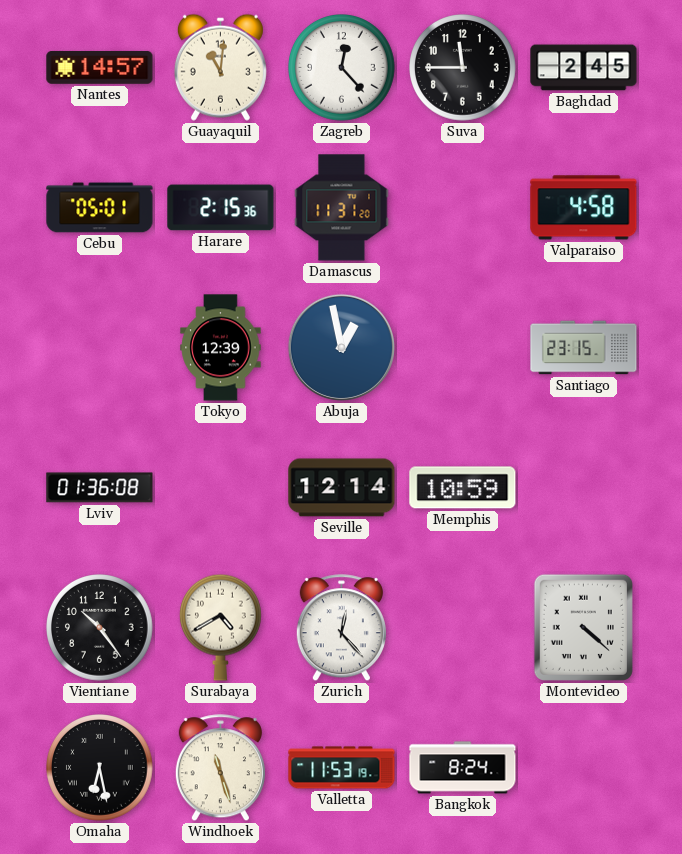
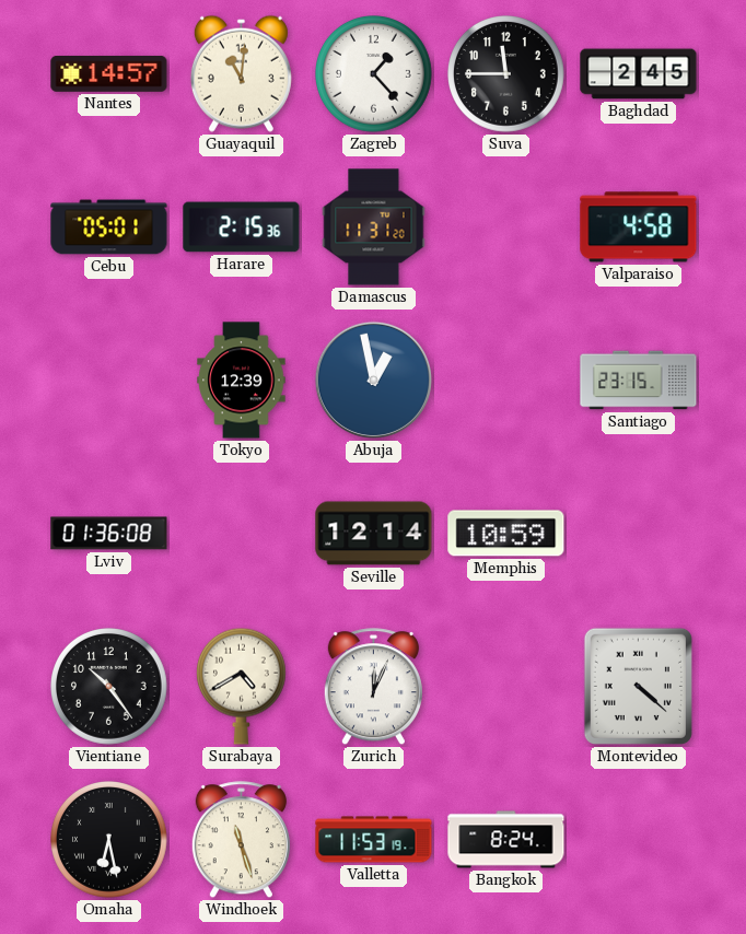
Zagreb: 12:23 -> 1:23 (374, 74)
Zurich: 12:23 -> 12:04 (373, 687)
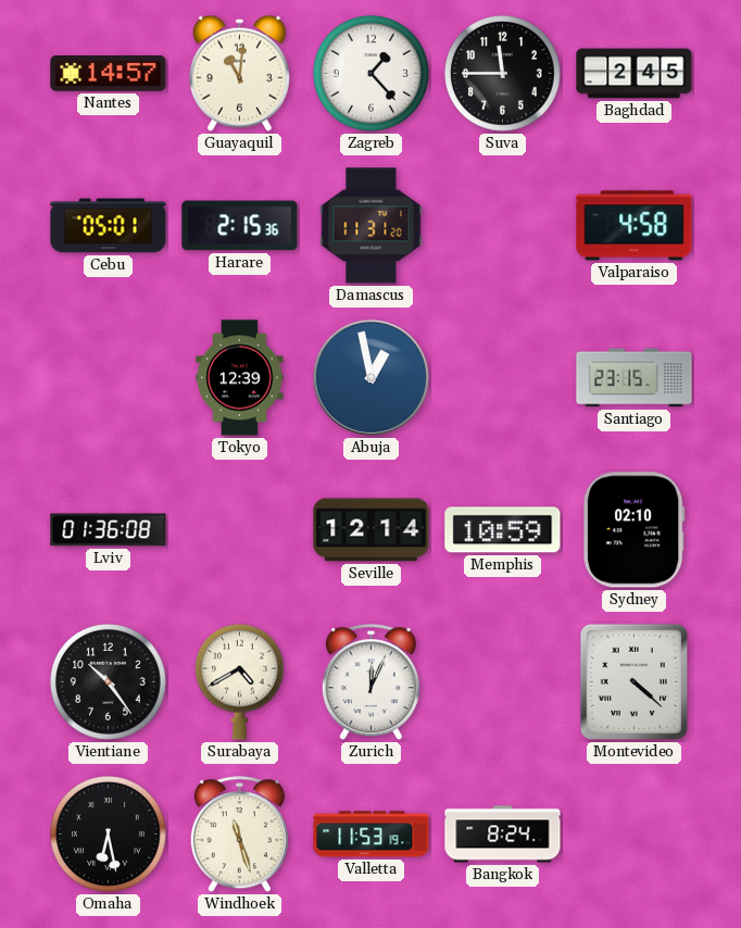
Sydney: none -> 02:10 (633, 530)
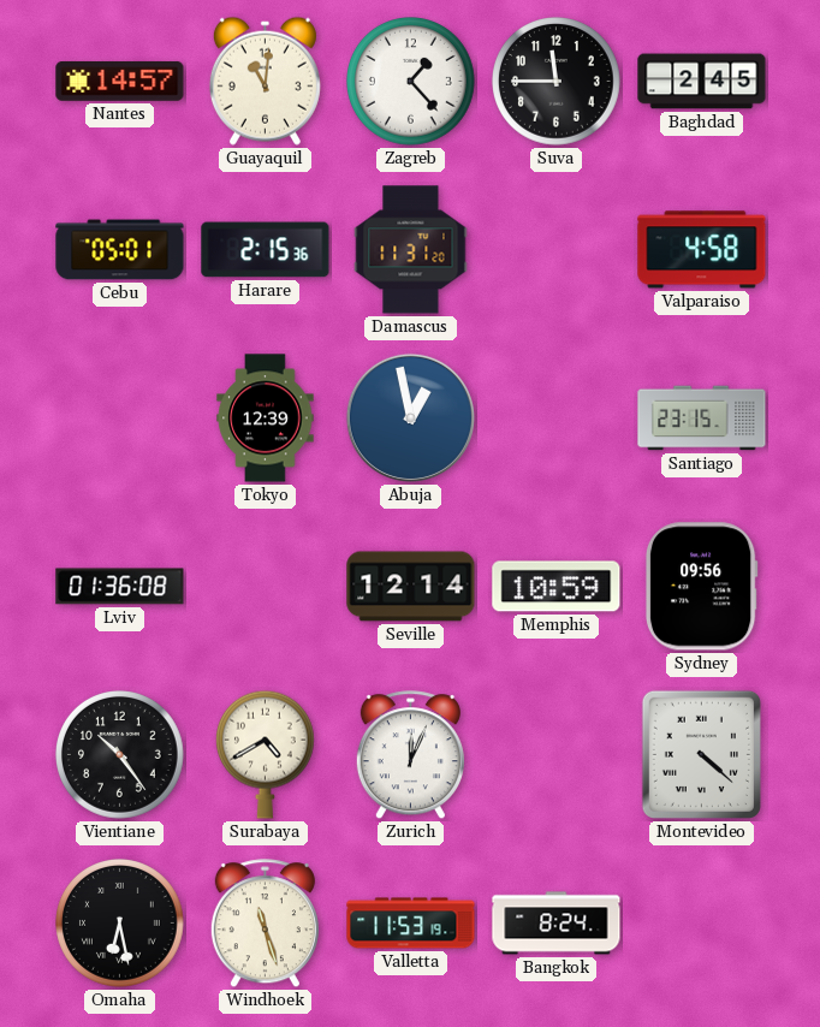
Sydney: 02:10 -> 09:56 (701, 587)
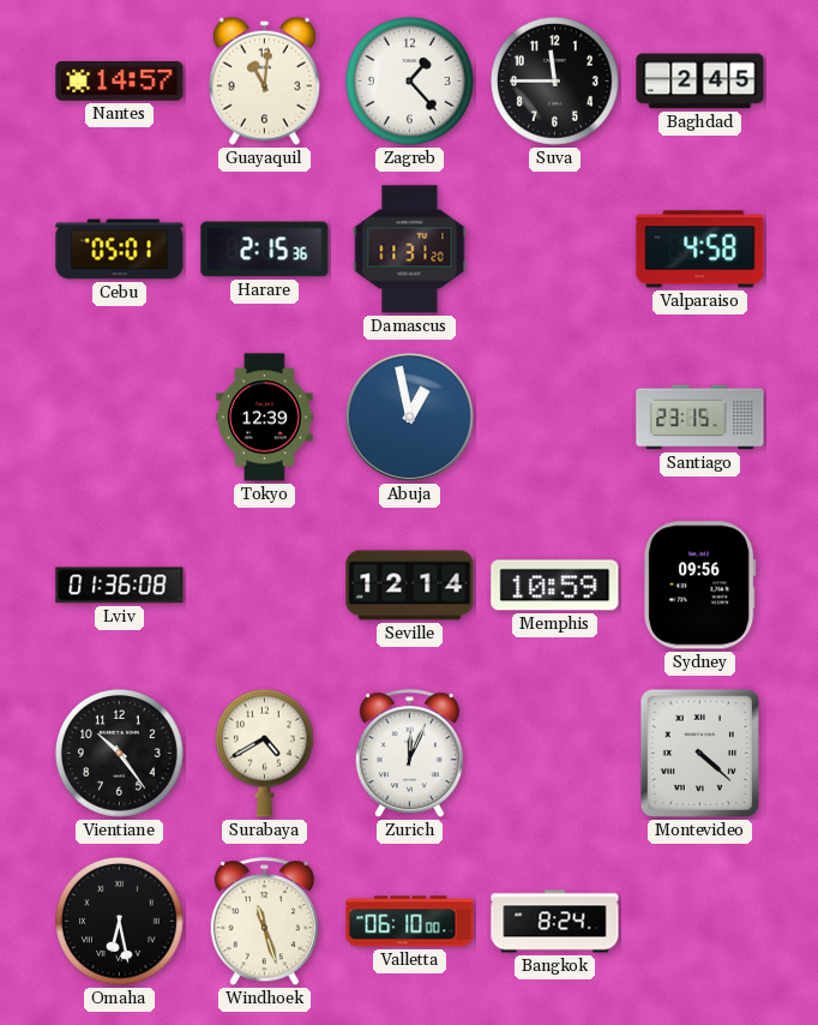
Valletta: 11:53 -> 06:10 (410, 922)
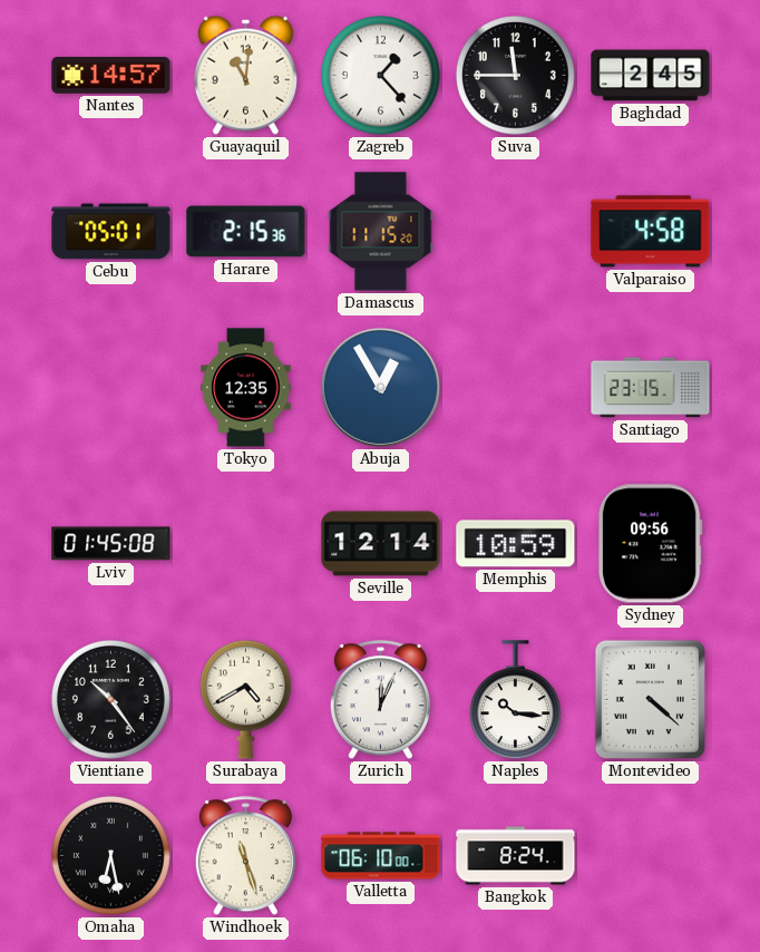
Damascus: 11:31 -> 11:15 (381, 232)
Tokyo: 12:39 -> 12:35 (246, 388)
Abuja: 12:58 -> 12:55 (380, 387)
Lviv: 01:36 -> 01:45 (111, 544)
Naples: none -> 10:16 (515, 700)
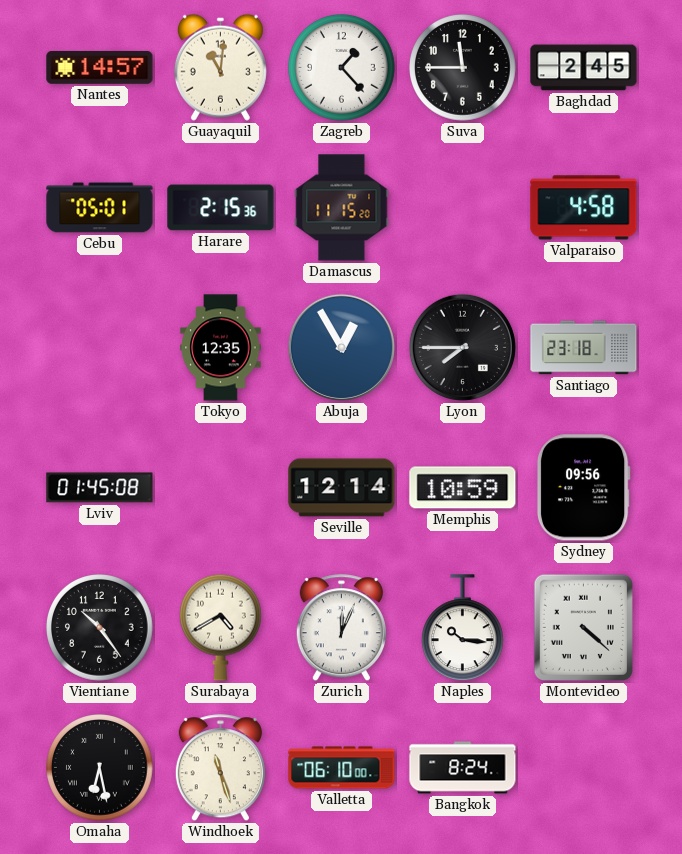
Lyon: none -> 7:45 (462, 347)
Santiago: 23:15 -> 23:18 (584, 348)
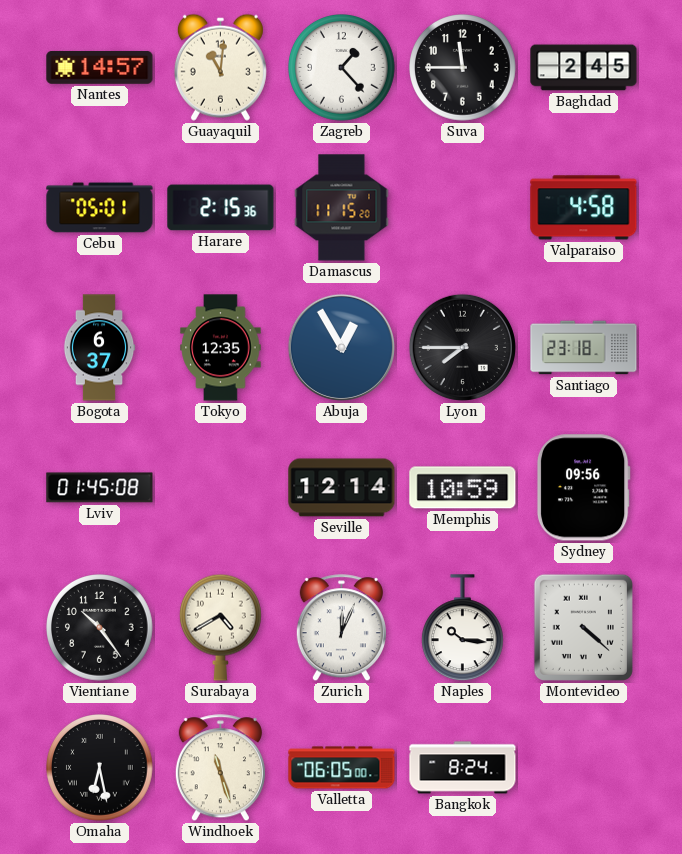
Bogota: none -> 6:37 (99, 348)
Valletta: 06:10 -> 06:05 (342, 768)
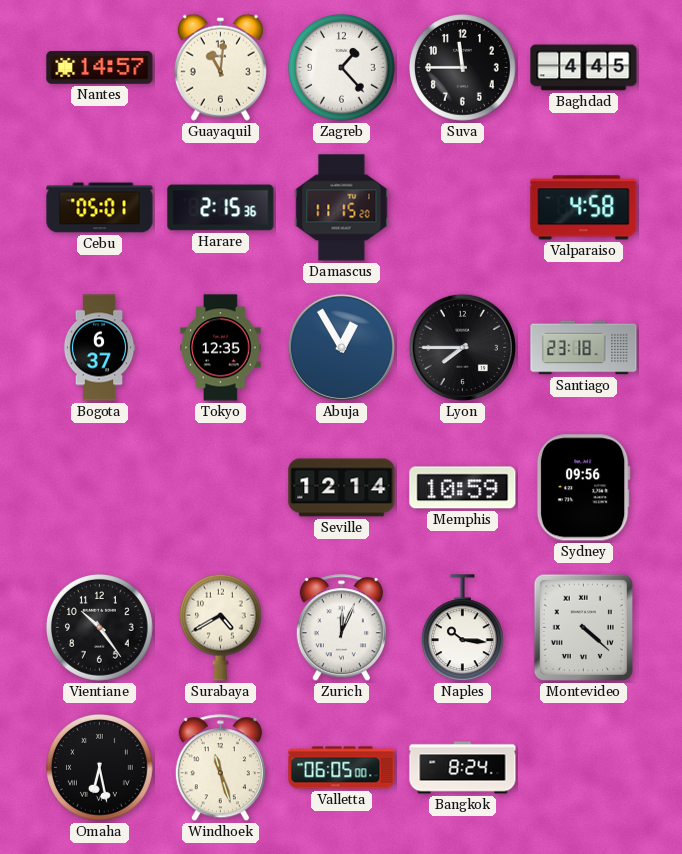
Baghdad: 2:45 -> 4:45 (584, 68)
Lviv: 01:45 -> none (100, 488)
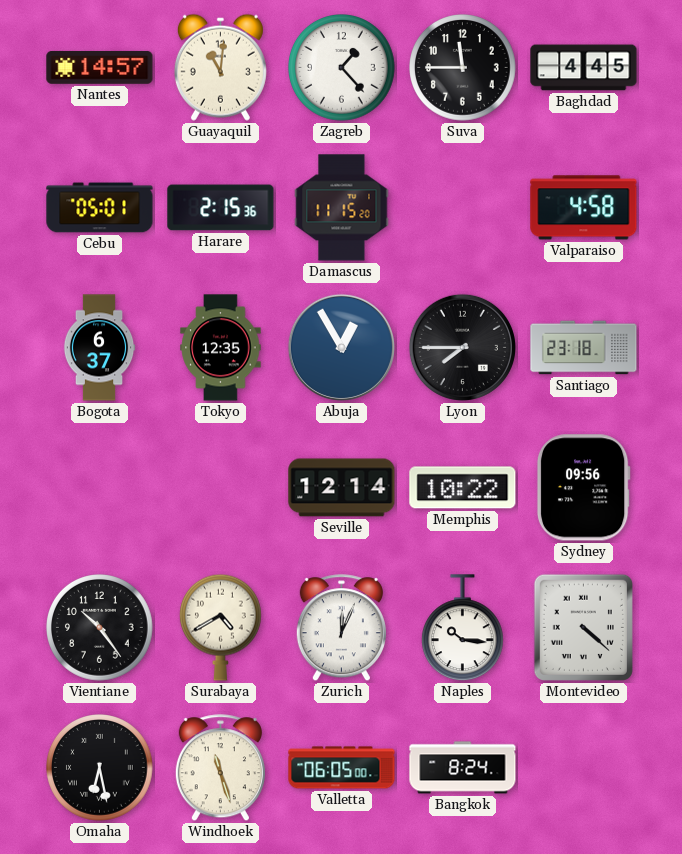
Memphis: 10:59 -> 10:22 (463, 488)
